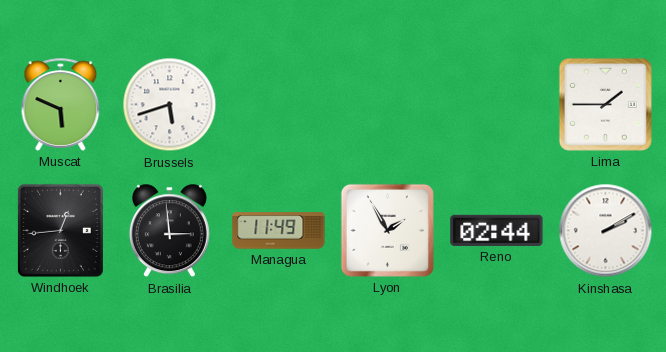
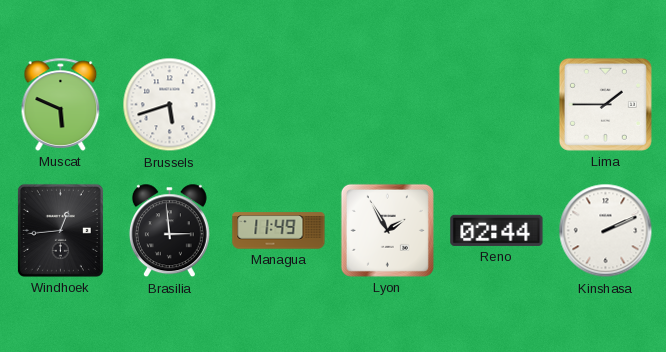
Kinshasa: 2:10 -> 2:11 (606, 231)
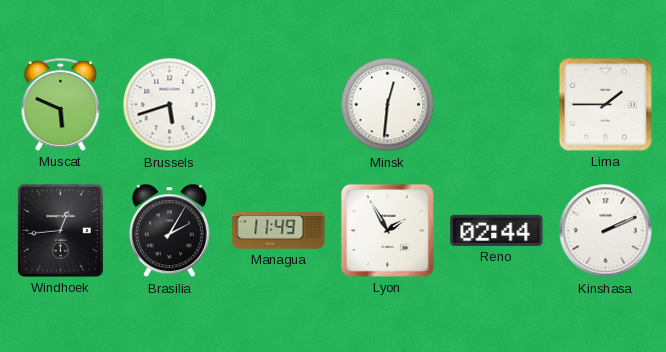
Minsk: none -> 12:31 (388, 105)
Brasilia: 2:59 -> 2:05 (169, 231)
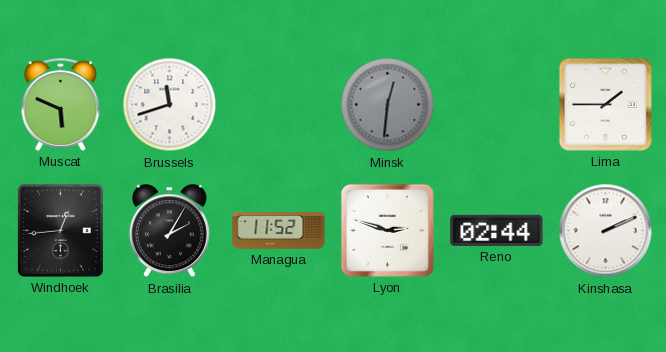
Brussels: 5:42 -> 11:42 (170, 105)
Minsk dial: white -> grey (388, 105)
Managua: 11:49 -> 11:52 (279, 231)
Lyon: 1:55 -> 2:48 (387, 230)
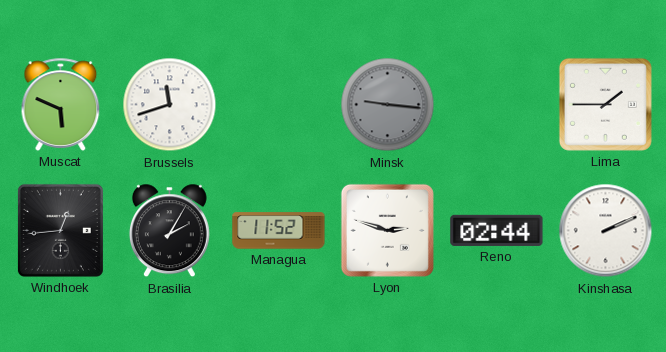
Minsk: 12:31 -> 9:16 (388, 105)
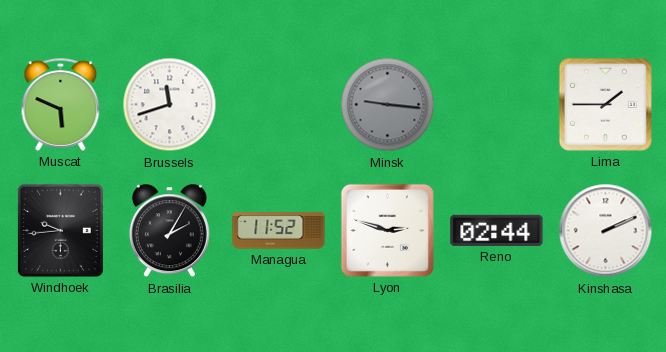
Windhoek: 12:44 -> 9:44 (60, 230)
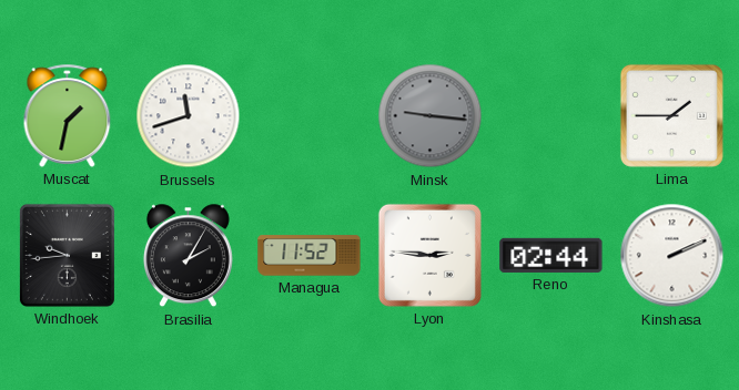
Muscat: 5:49 -> 1:32 (68, 115)
Lyon: 2:48 -> 2:46 (429, 255)
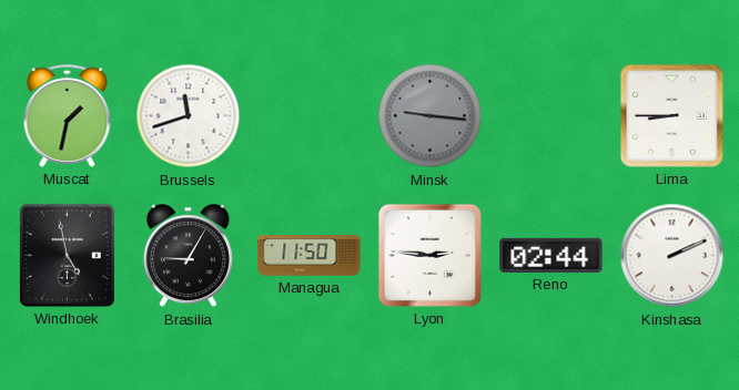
Lima: 1:45 -> 8:45 (671, 115)
Windhoek: 9:44 -> 4:58 (67, 255)
Brasilia: 2:05 -> 9:05 (188, 256)
Managua: 11:52 -> 11:50 (310, 256)
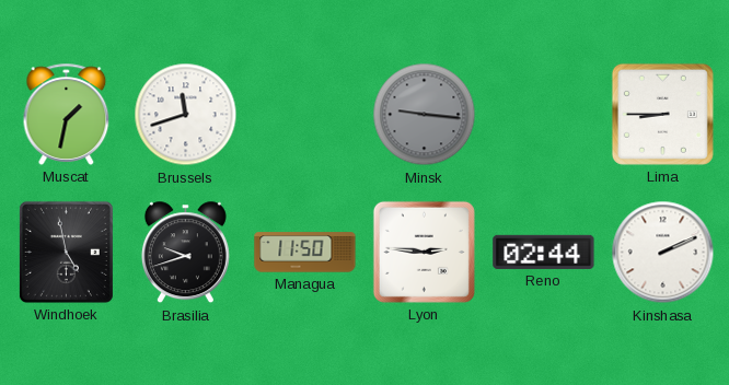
Brasilia: 9:05 -> 9:42 (185, 253)
